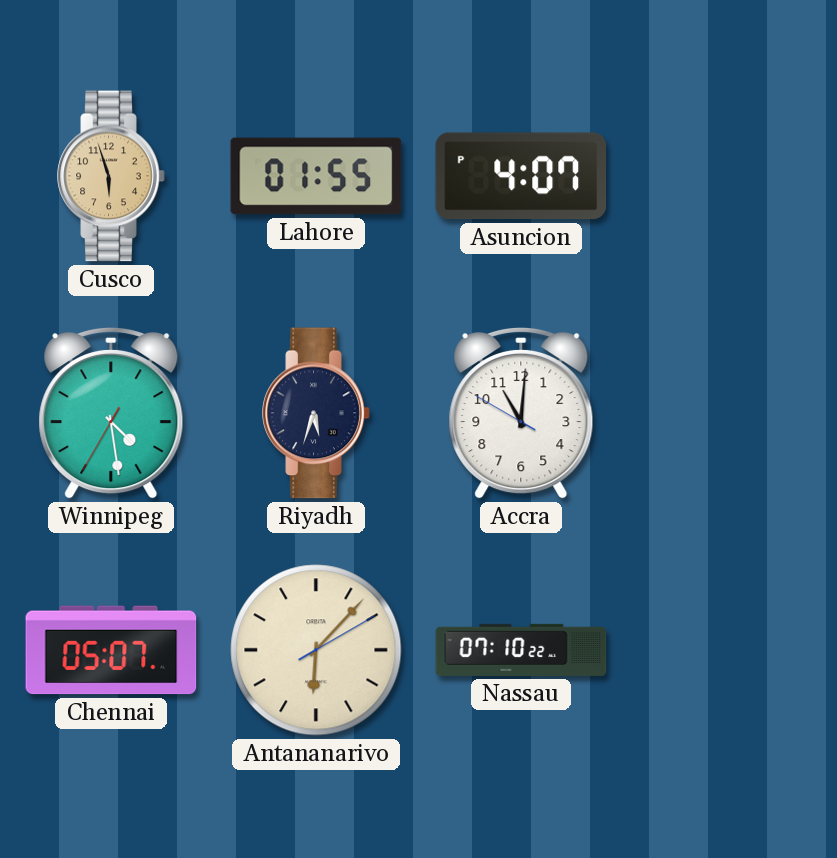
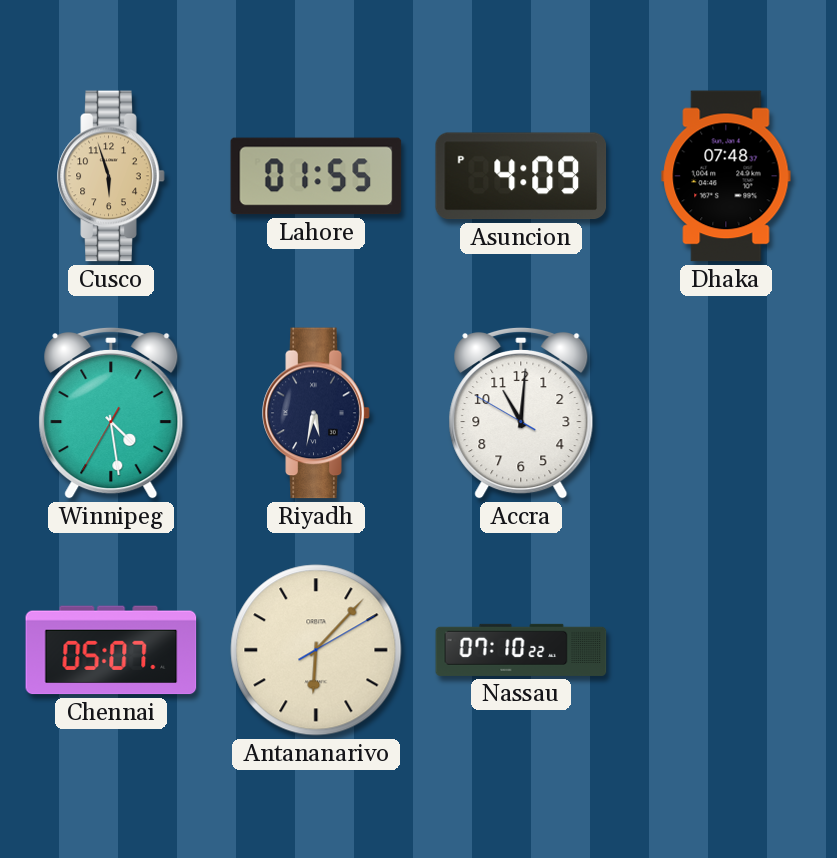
Asuncion: 4:07 -> 4:09 (521, 176)
Dhaka: none -> 07:48 (726, 176)
Riyadh: 5:33 -> 5:32 (316, 413)
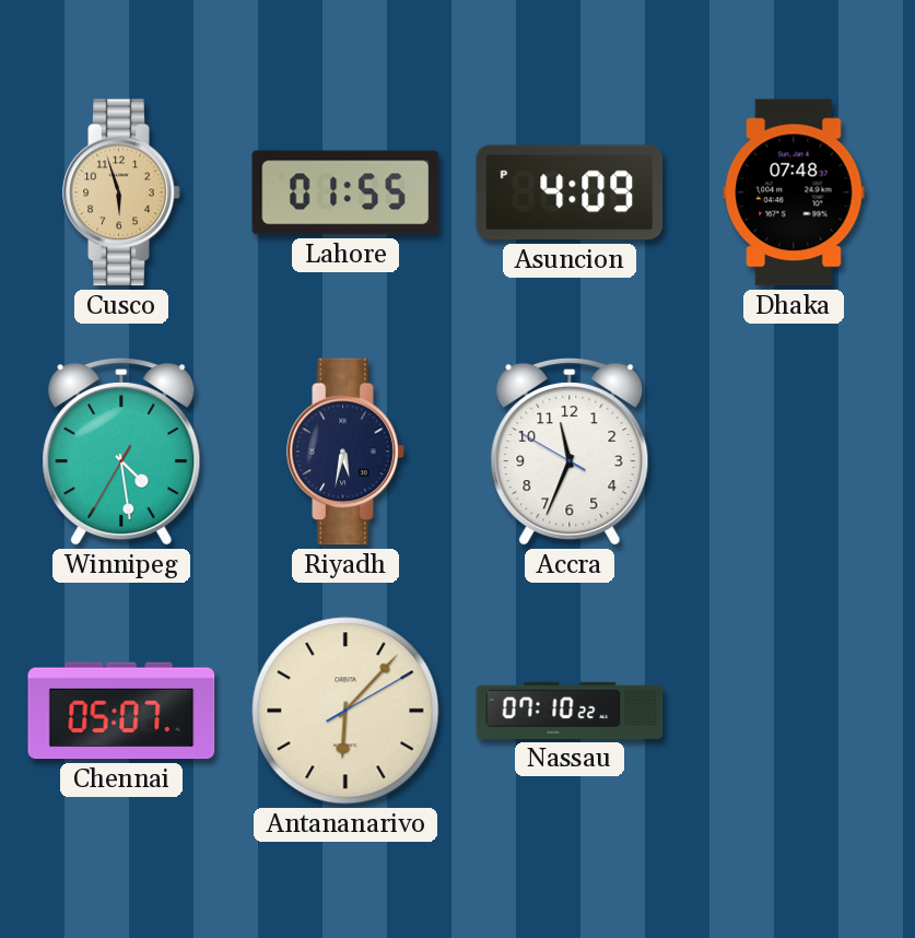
Accra: 11:00 -> 11:33 (570, 452)
